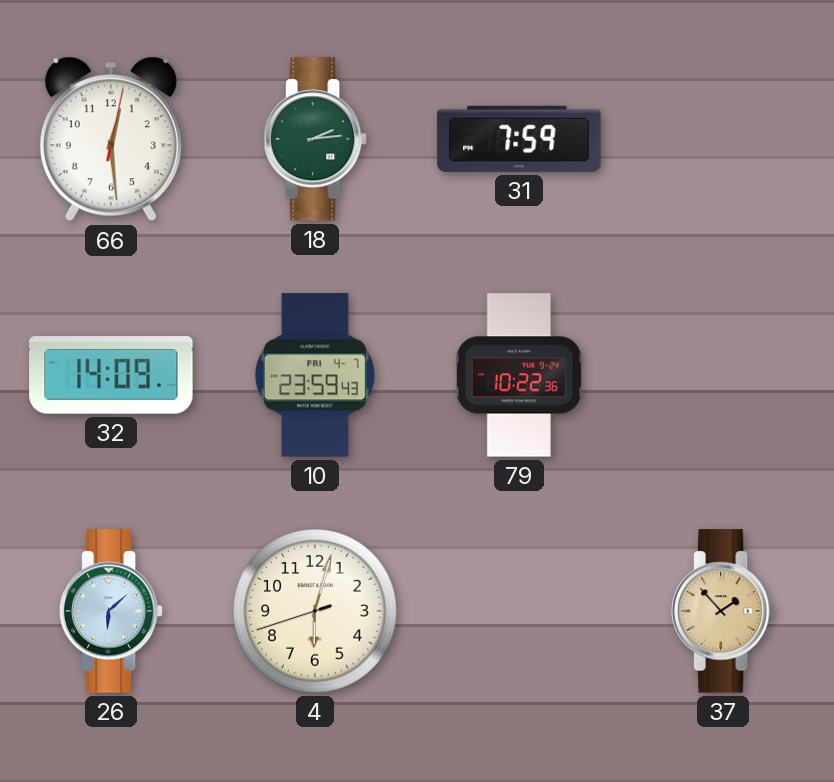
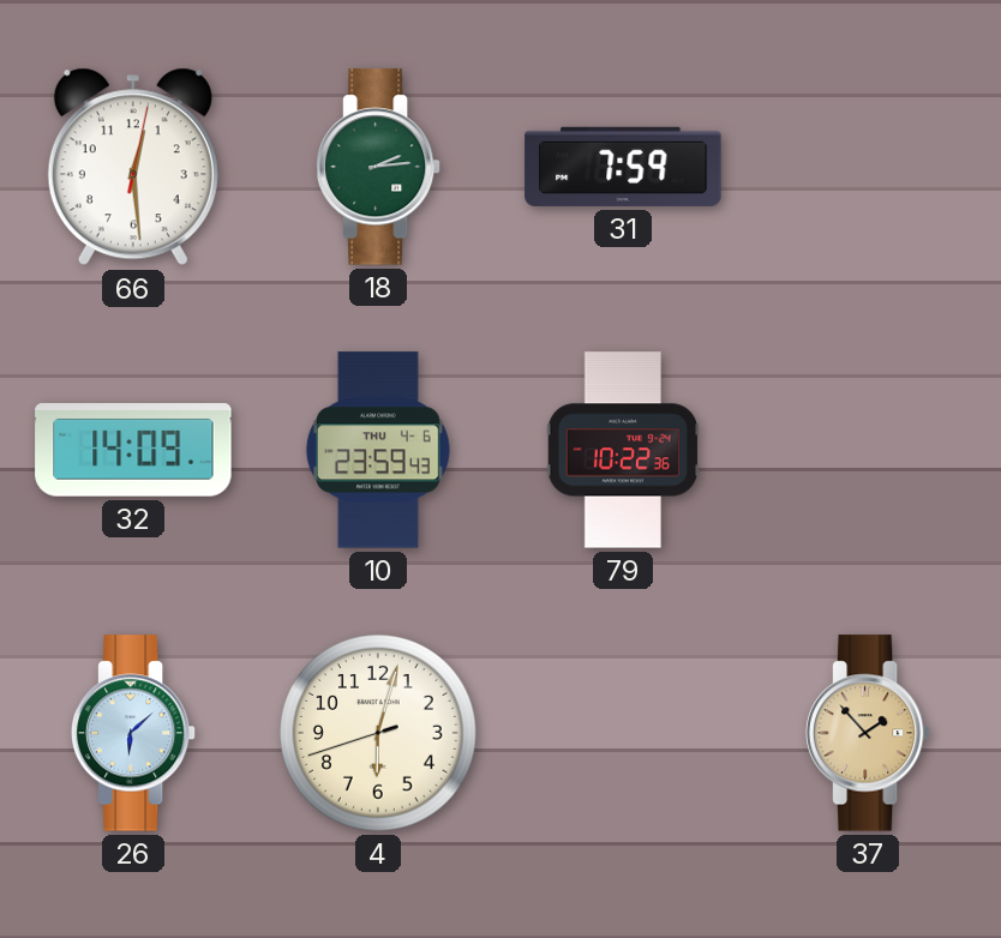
10 date: FRI 4-7 -> THU 4-6 (378, 450)
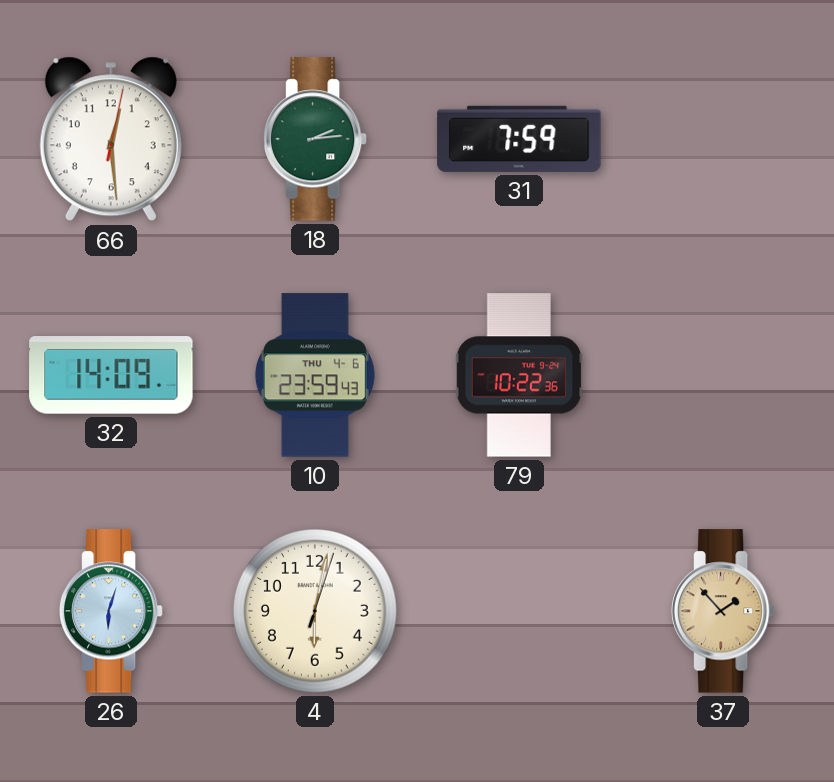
26: 6:08 -> 6:03 (111, 611)
4: 6:02:42 -> 6:02:03 (316, 612)
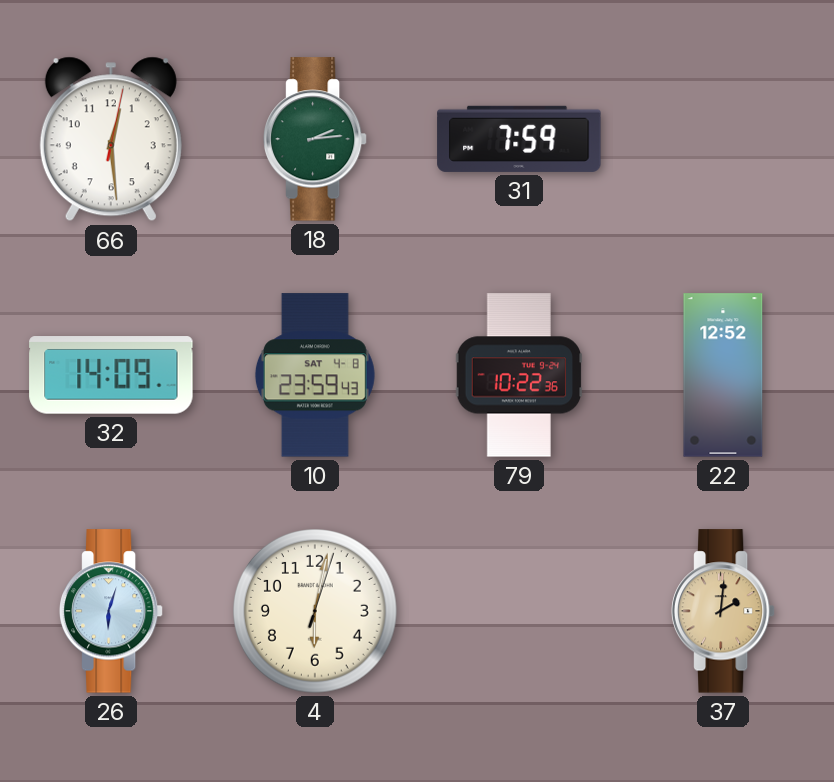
10 date: THU 4-6 -> SAT 4-8 (315, 375)
22: none -> 12:52 (723, 375)
37: 1:53 -> 2:01 (723, 611)
